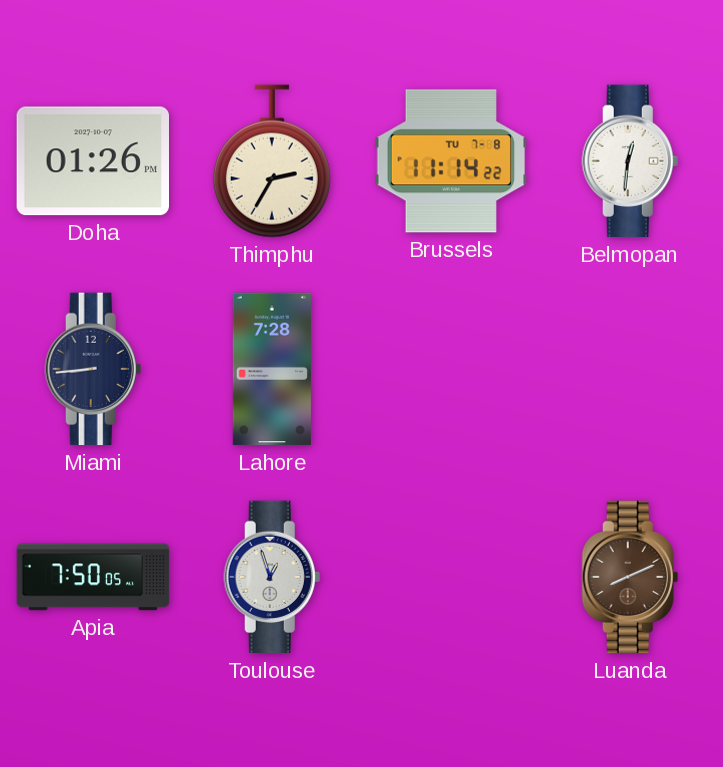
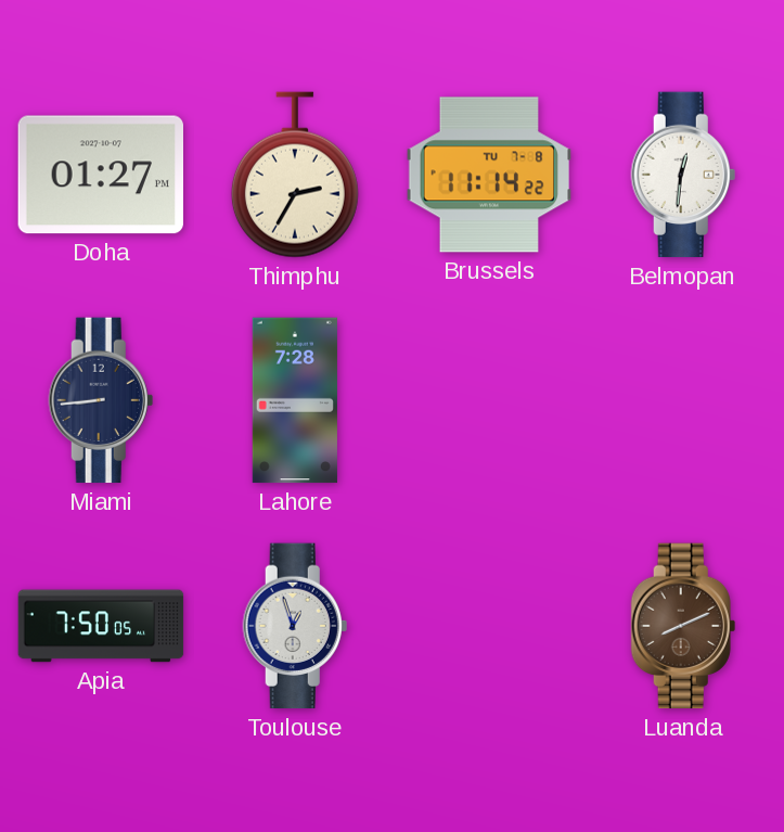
Doha: 01:26 -> 01:27 (100, 175)
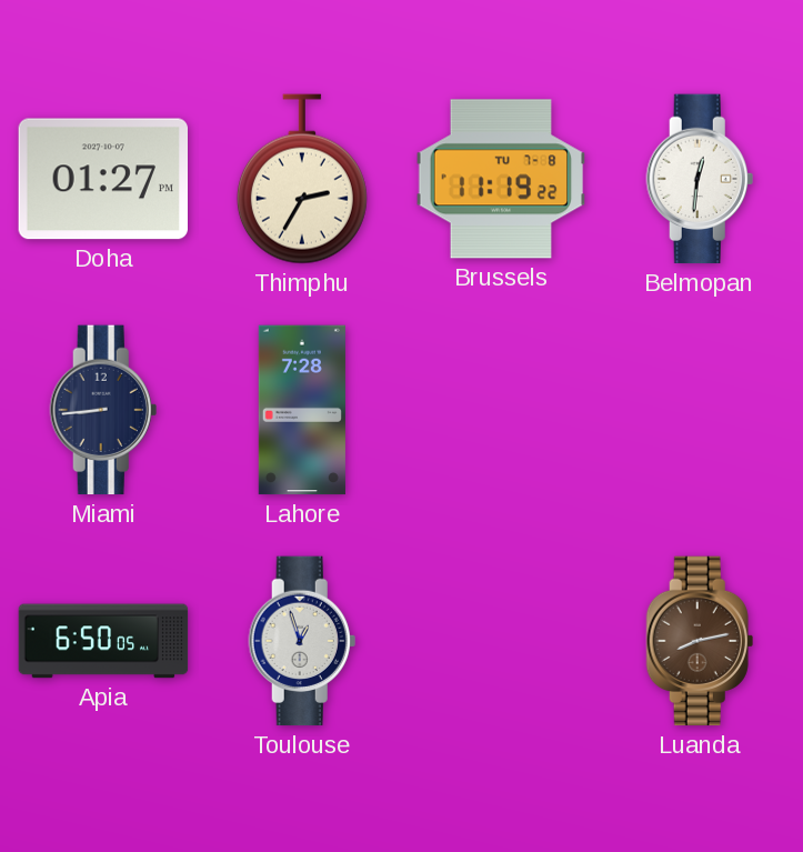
Brussels: 11:14 -> 11:19 (501, 179)
Apia: 7:50 -> 6:50 (103, 641)
Luanda: 8:11 -> 8:13 (700, 641)
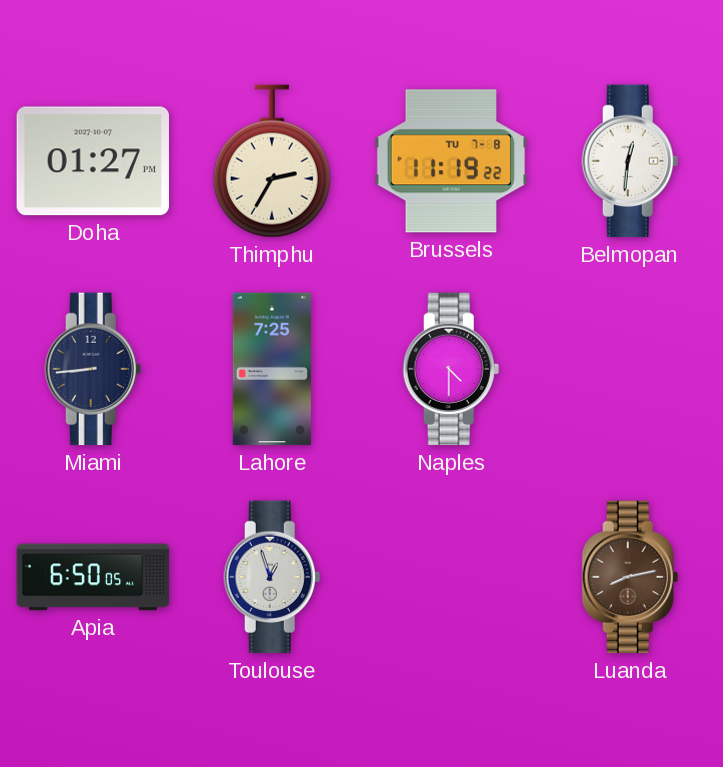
Lahore: 7:28 -> 7:25 (272, 369)
Naples: none -> 4:30 (451, 369)
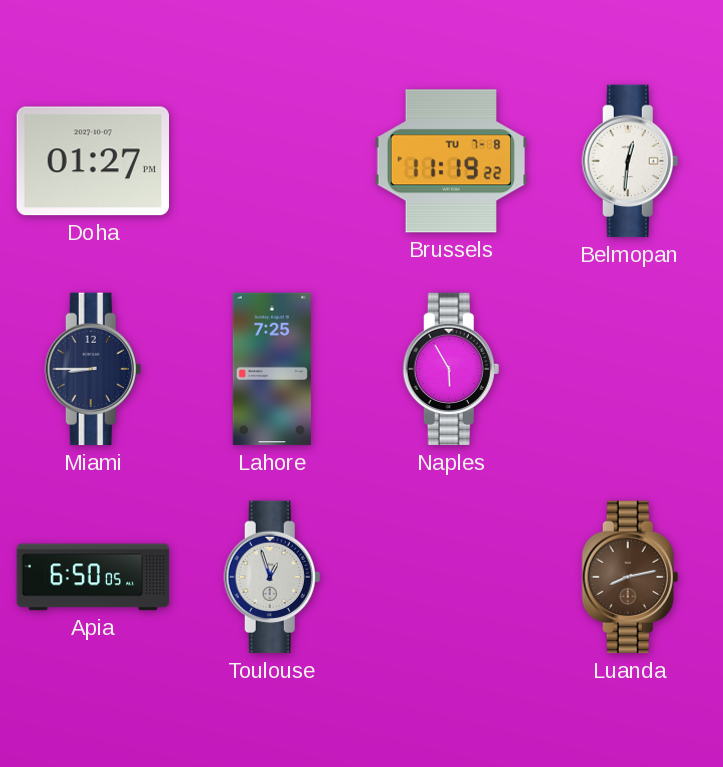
Thimphu: 2:35 -> none (272, 161)
Miami: 8:44 -> 8:45 (93, 369)
Naples: 4:30 -> 5:55 (451, 369)
